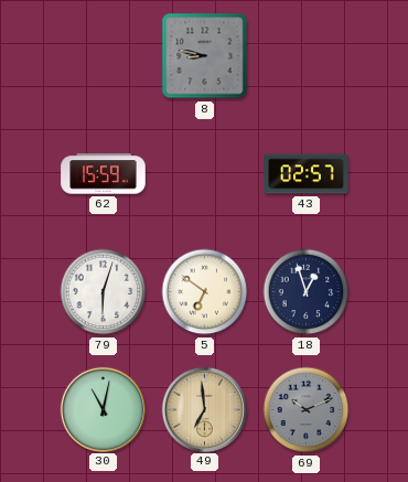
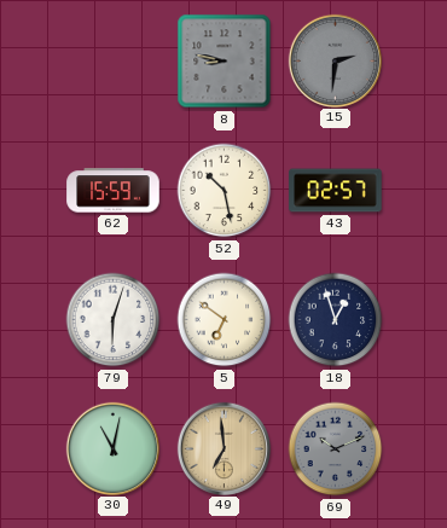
15: none -> 2:31 (335, 60)
52: none -> 10:28 (225, 191)
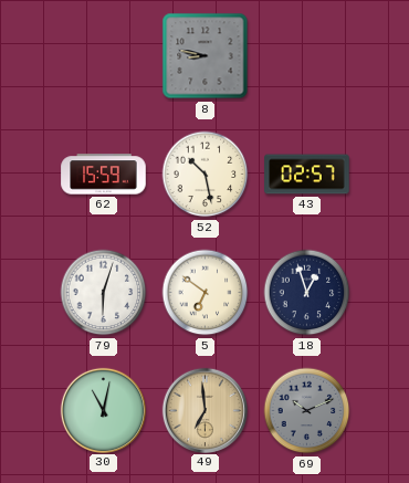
15: 2:31 -> none (335, 60)
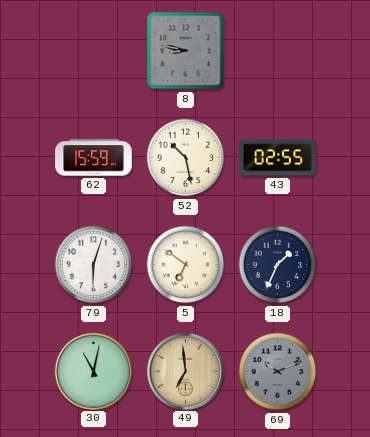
43: 02:57 -> 02:55 (278, 158)
18: 12:57 -> 1:34 (278, 265)
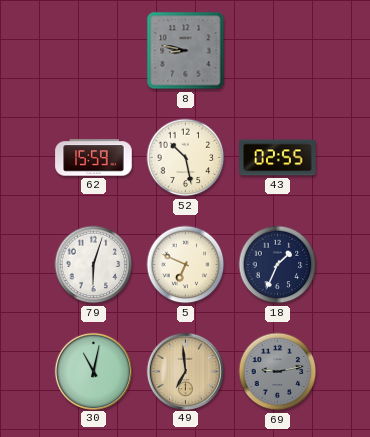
5: 6:51 -> 6:49 (186, 265)
69: 10:11 -> 9:13 (278, 372)
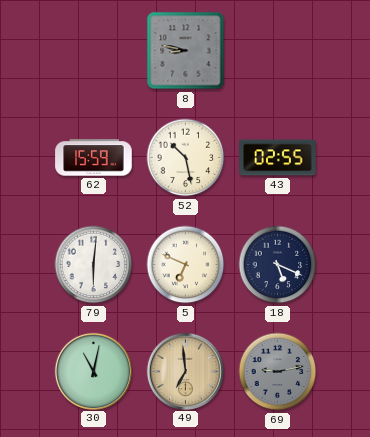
79: 6:03 -> 6:01 (94, 265)
18: 1:34 -> 5:19 (278, 265)
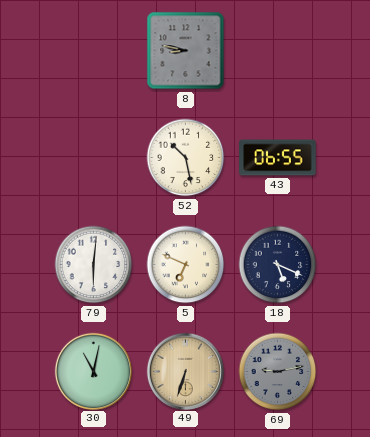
62: 15:59 -> none (94, 158)
43: 02:55 -> 06:55 (278, 158)
49: 6:59 -> 6:33 (185, 371)
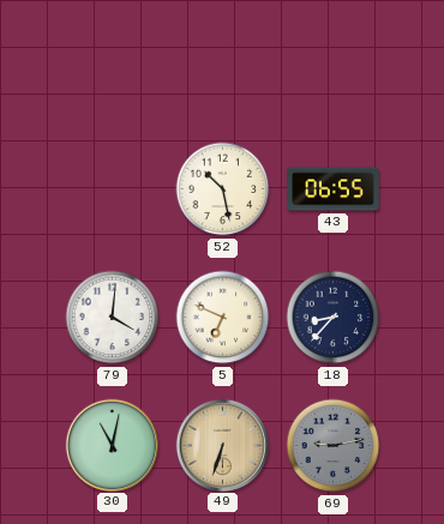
8: 8:47 -> none (186, 51)
79: 6:01 -> 4:01 (113, 318)
18: 5:19 -> 8:37 (334, 318)
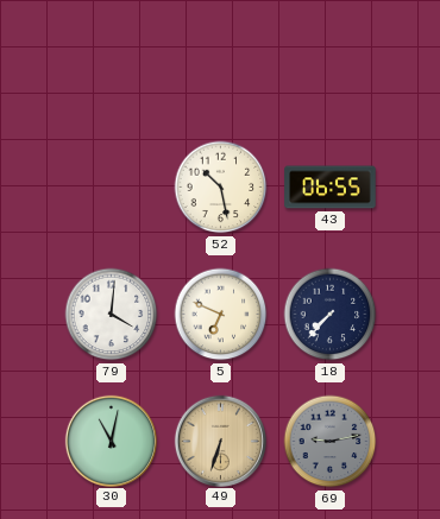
18: 8:37 -> 7:37 (331, 315)
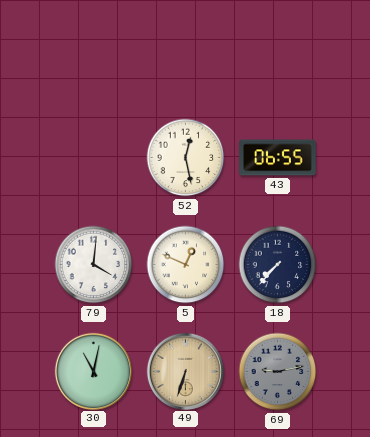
52: 10:28 -> 12:28 (186, 158)
5: 6:49 -> 12:49 (186, 265)
